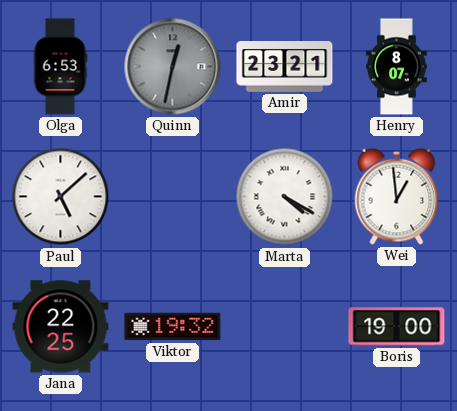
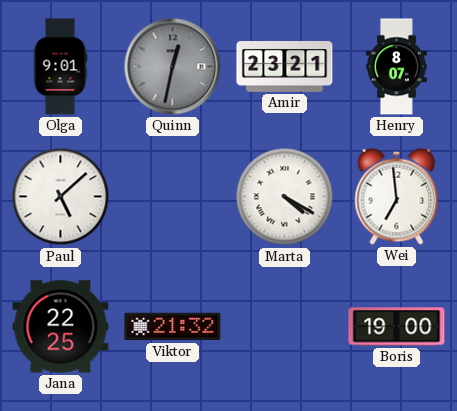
Olga: 6:53 -> 9:01 (60, 67)
Wei: 12:59 -> 6:59 (397, 196)
Viktor: 19:32 -> 21:32 (173, 327)
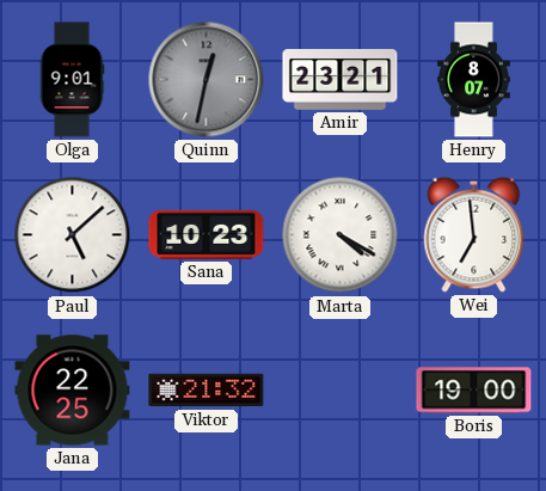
Sana: none -> 10:23 (207, 234)
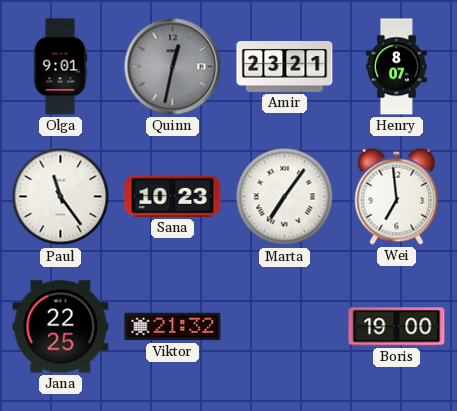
Paul: 5:08 -> 11:24 (61, 197)
Marta: 4:20 -> 7:06 (285, 197)
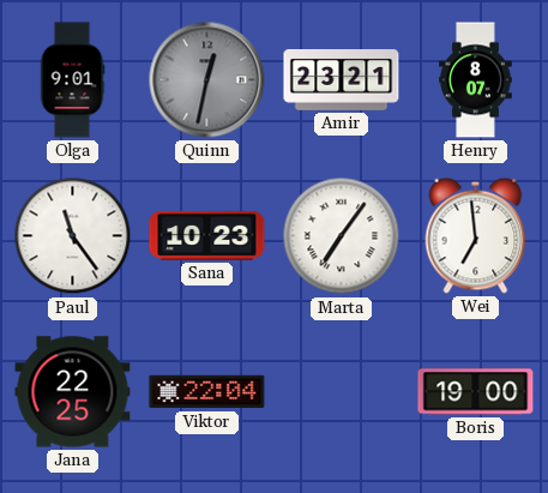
Viktor: 21:32 -> 22:04 (207, 392)
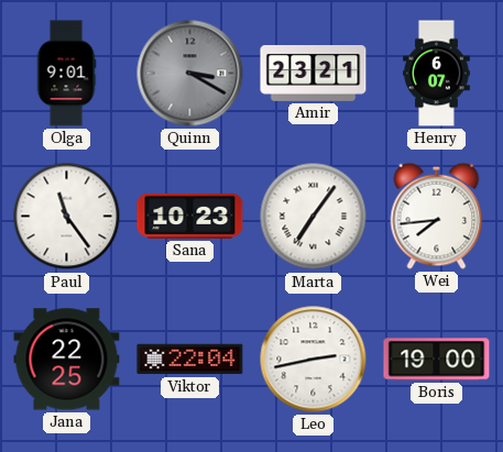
Quinn: 12:32 -> 3:20 (190, 74)
Henry: 8:07 -> 6:07 (437, 74)
Wei: 6:59 -> 7:44 (437, 216)
Leo: none -> 2:43 (314, 360)
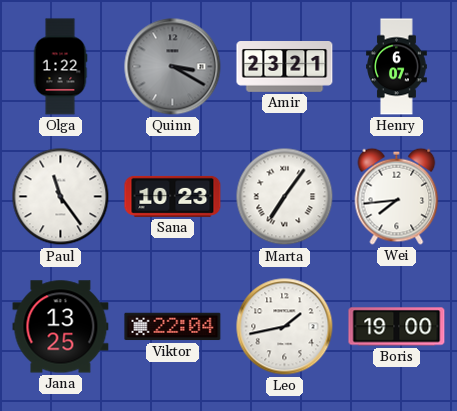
Olga: 9:01 -> 1:22 (60, 67)
Jana: 22:25 -> 13:25 (61, 327)
Leo: 2:43 -> 1:43 (285, 327)
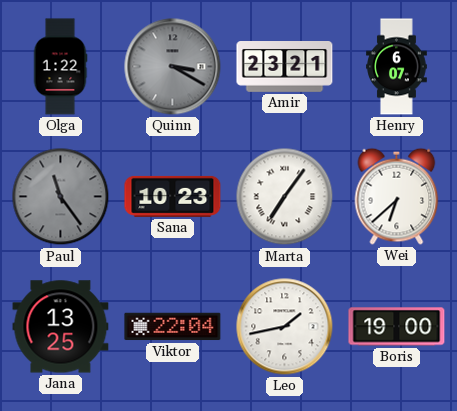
Paul dial: white -> grey (61, 197)
Wei: 7:44 -> 6:38 (397, 196)
